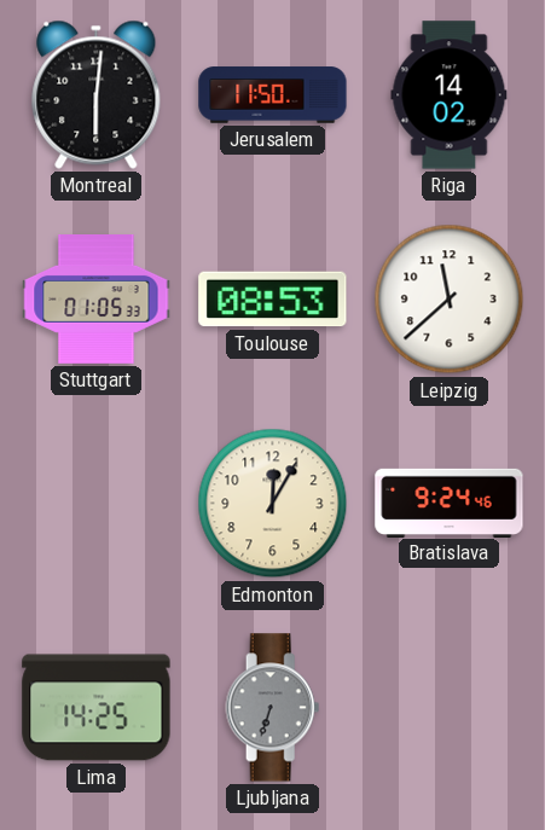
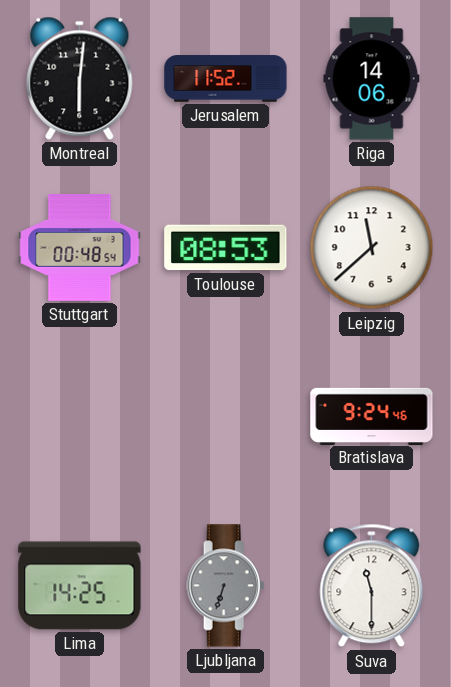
Jerusalem: 11:50 -> 11:52 (226, 79)
Riga: 14:02 -> 14:06 (372, 79)
Stuttgart: 01:05 -> 00:48 (80, 248)
Edmonton: 12:05 -> none (273, 504)
Suva: none -> 11:30 (372, 586)
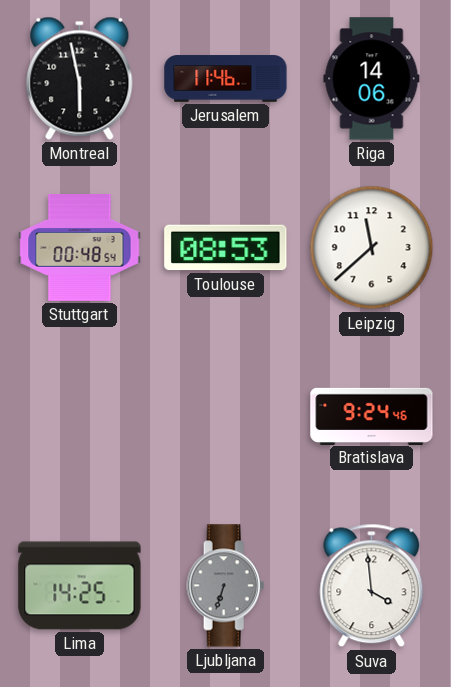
Montreal: 6:01 -> 5:58 (80, 78)
Jerusalem: 11:52 -> 11:46 (226, 79)
Suva: 11:30 -> 3:59 (372, 586)
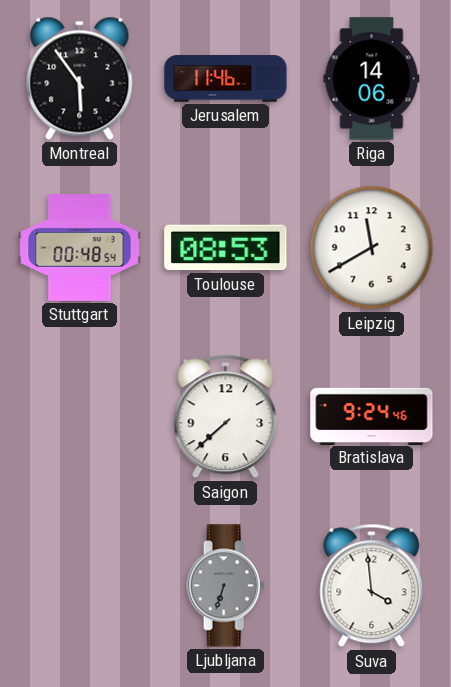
Montreal: 5:58 -> 5:54 (80, 78)
Leipzig: 11:38 -> 11:40 (372, 248)
Saigon: none -> 7:38 (226, 417)
Lima: 14:25 -> none (80, 586)
